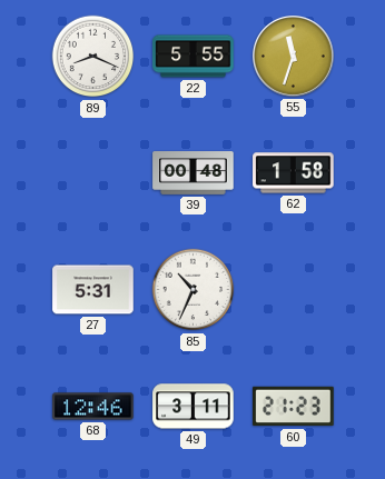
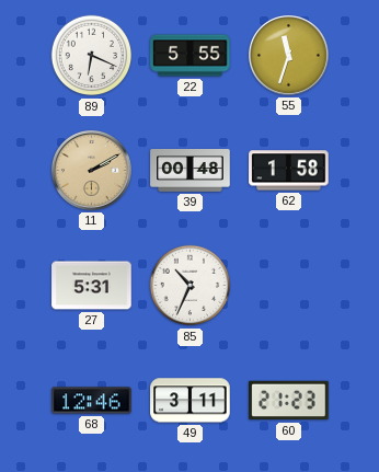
89: 8:19 -> 6:19 (92, 56)
11: none -> 2:10 (92, 171)
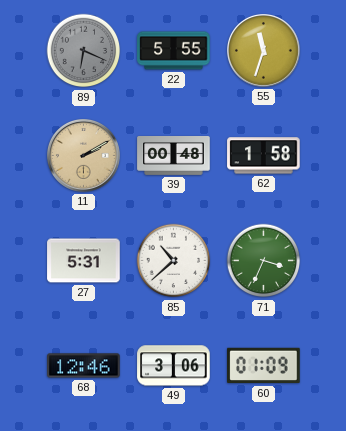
89 dial: white -> grey (84, 51)
85: 10:34 -> 10:38 (174, 261)
71: none -> 3:34 (264, 261)
49: 3:11 -> 3:06 (174, 366)
60: 21:23 -> 01:09 (264, 366)
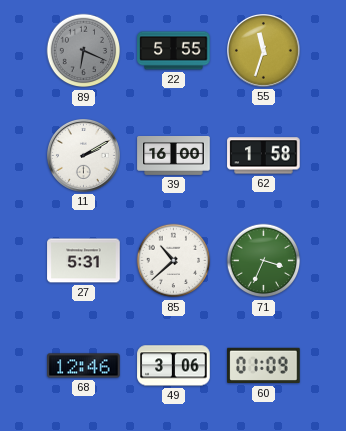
11 dial: champagne -> white (84, 156)
39: 00:48 -> 16:00 (174, 156)
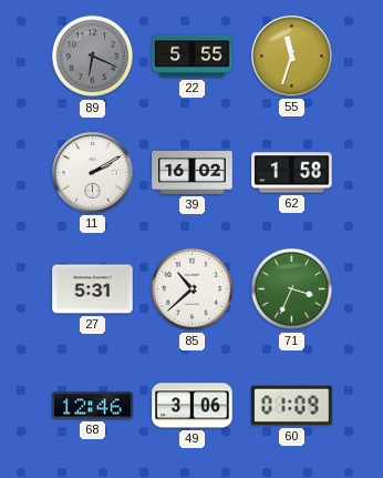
39: 16:00 -> 16:02 (193, 173)
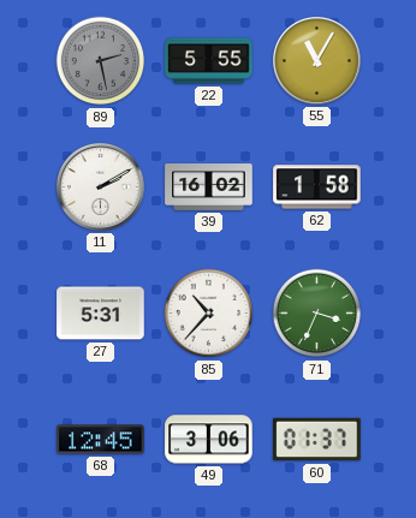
89: 6:19 -> 2:28 (101, 61)
55: 11:33 -> 11:05 (317, 61)
85: 10:38 -> 10:37 (209, 314)
68: 12:46 -> 12:45 (101, 440)
60: 01:09 -> 01:37 (317, 440)
